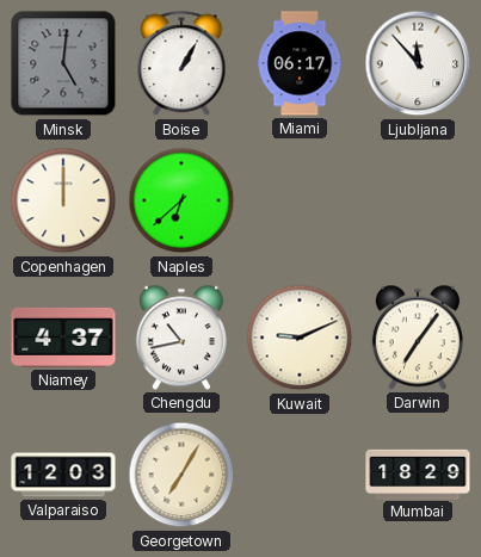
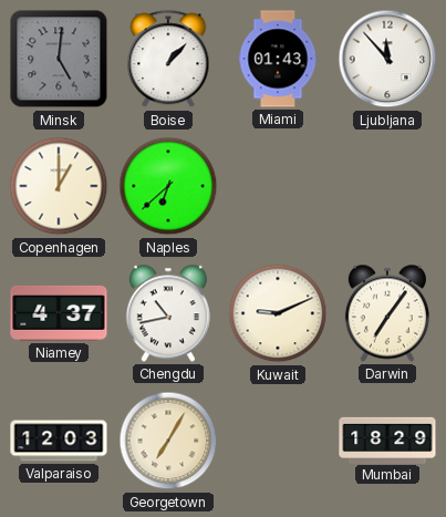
Boise: 1:05 -> 1:07 (168, 60)
Miami: 06:17 -> 01:43 (278, 59)
Copenhagen: 12:00 -> 1:00 (59, 186)
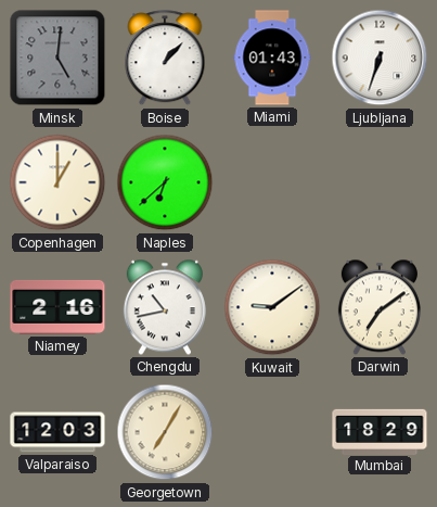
Ljubljana: 11:53 -> 6:33 (380, 58)
Niamey: 4:37 -> 2:16 (57, 307)
Kuwait: 9:11 -> 9:09 (272, 307)
Darwin: 7:06 -> 7:09 (380, 307)
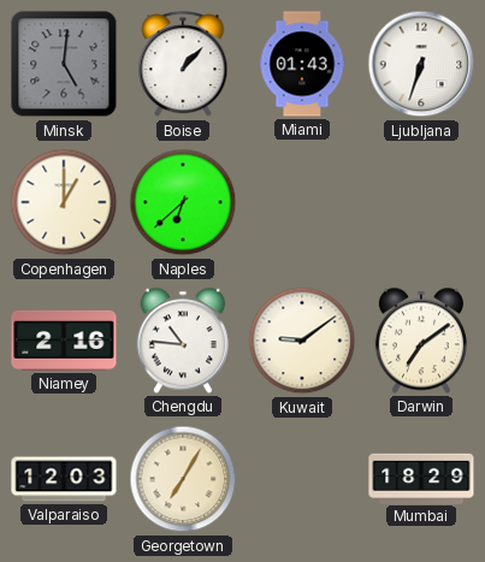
Chengdu: 10:43 -> 10:46 (183, 341)
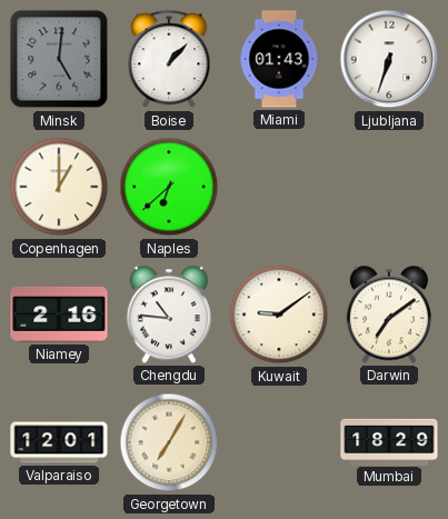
Valparaiso: 12:03 -> 12:01 (59, 442)
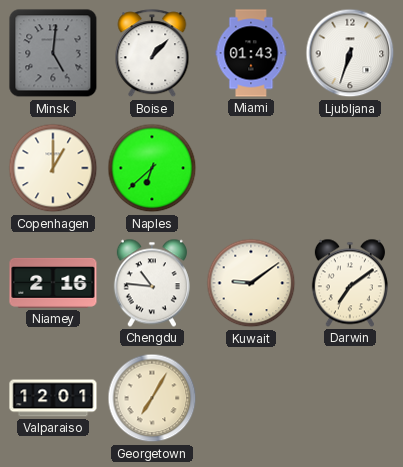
Mumbai: 18:29 -> none (389, 441)
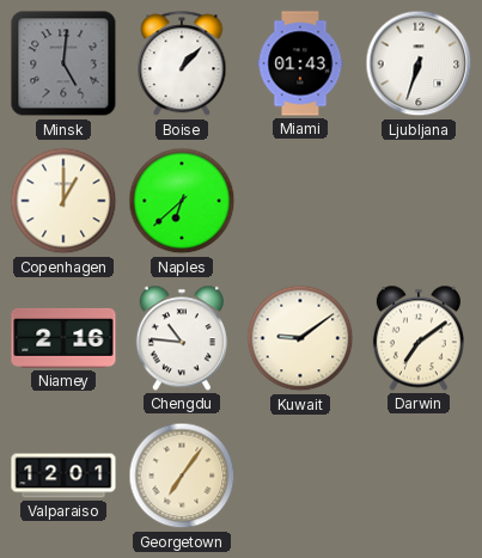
Georgetown: 7:05 -> 7:06 (182, 476)
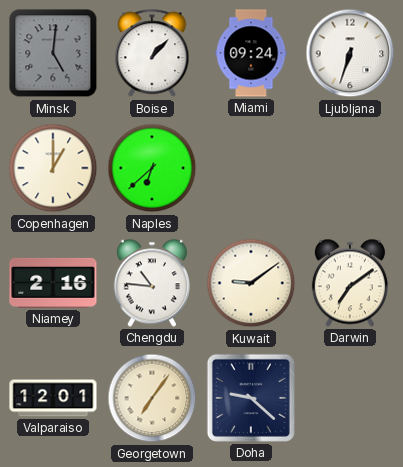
Miami: 01:43 -> 09:24 (251, 53)
Doha: none -> 9:22 (251, 398)
